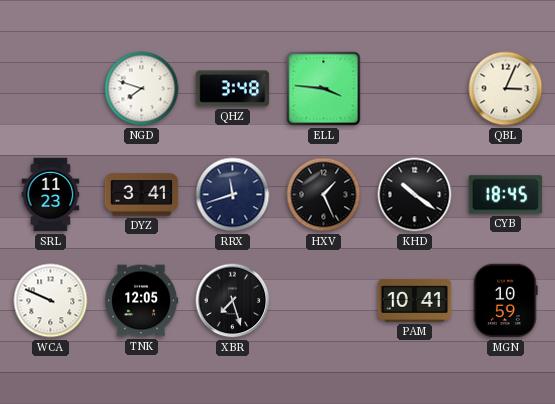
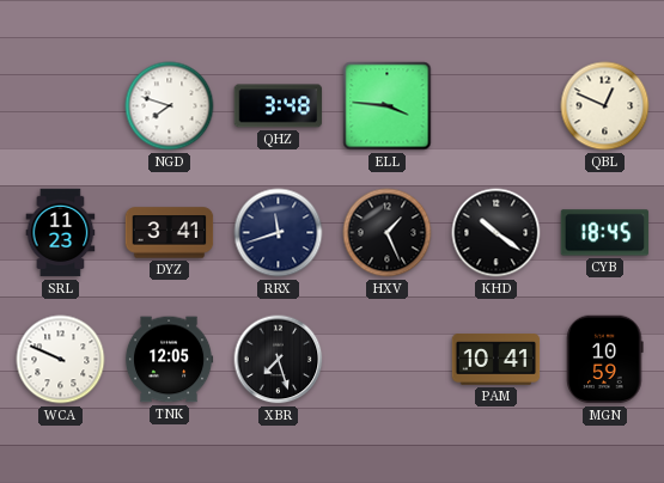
QBL: 3:04 -> 12:49 (605, 106)
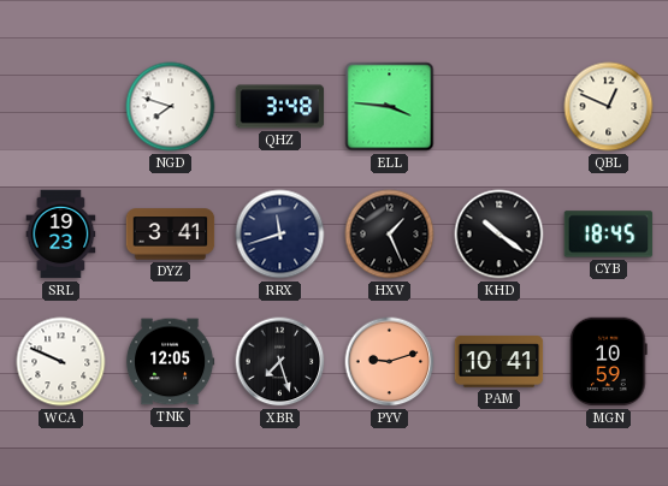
SRL: 11:23 -> 19:23 (61, 235)
PYV: none -> 9:12 (390, 362)
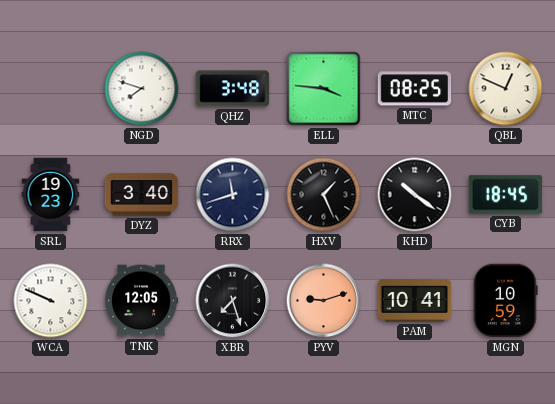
MTC: none -> 08:25 (415, 89)
DYZ: 3:41 -> 3:40 (142, 195)
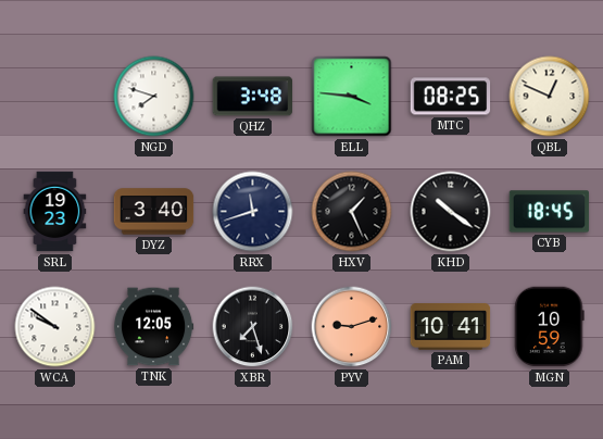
WCA: 9:49 -> 9:51 (55, 327)
